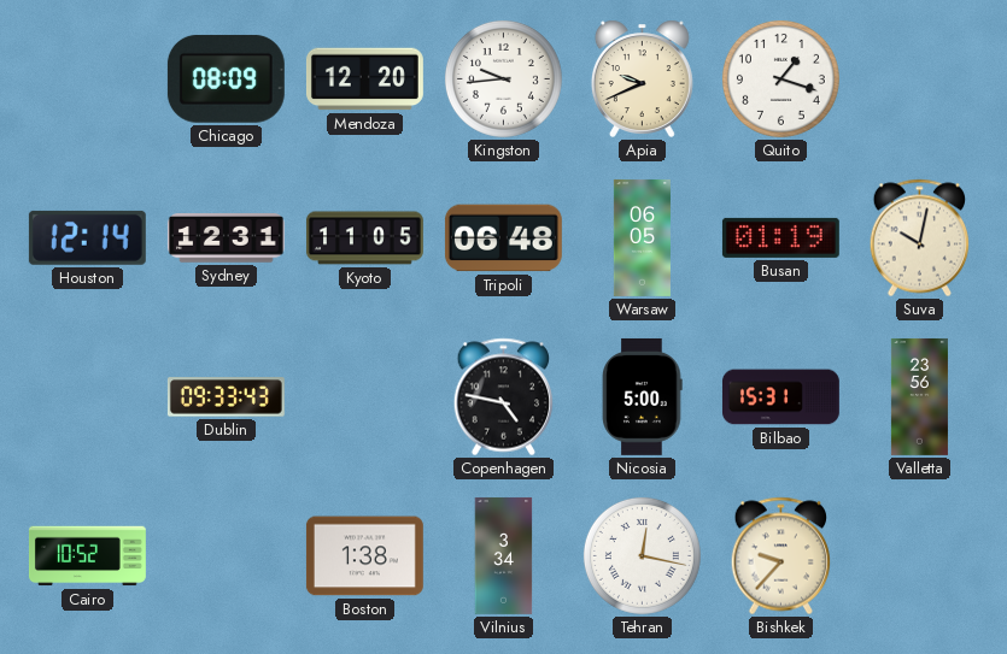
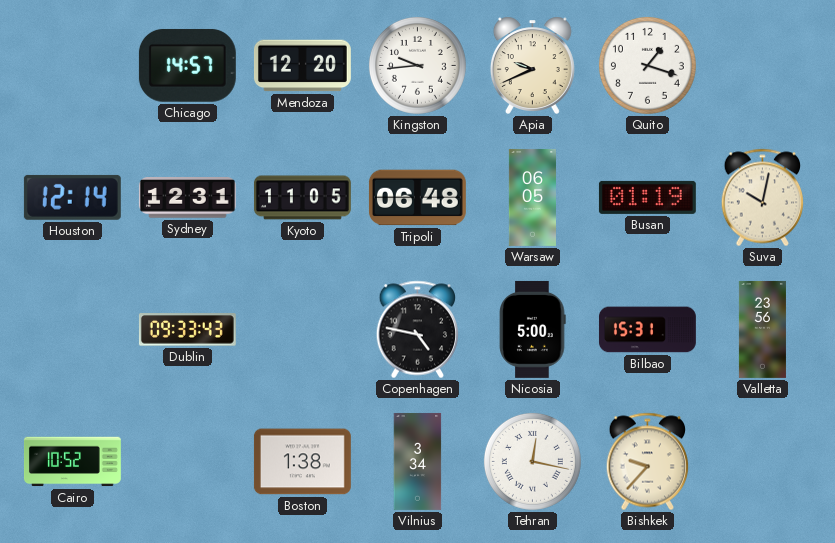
Chicago: 08:09 -> 14:57 (187, 66)
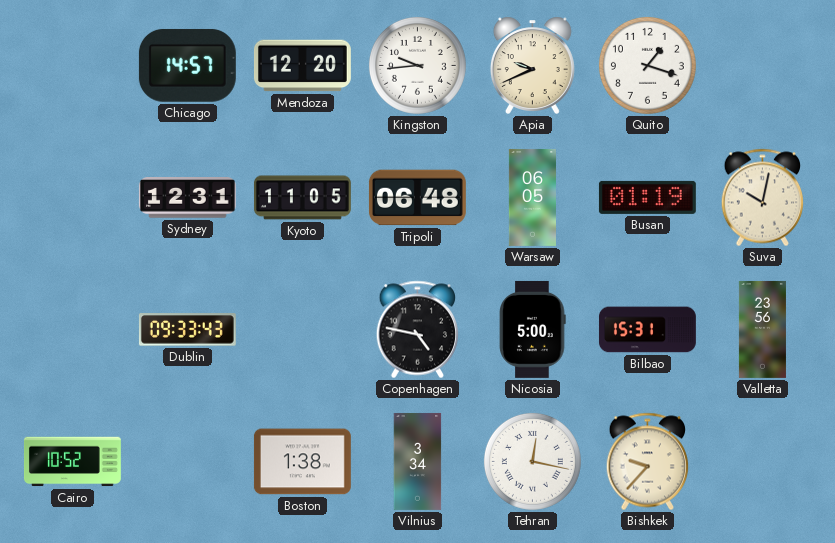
Houston: 12:14 -> none (72, 197)
